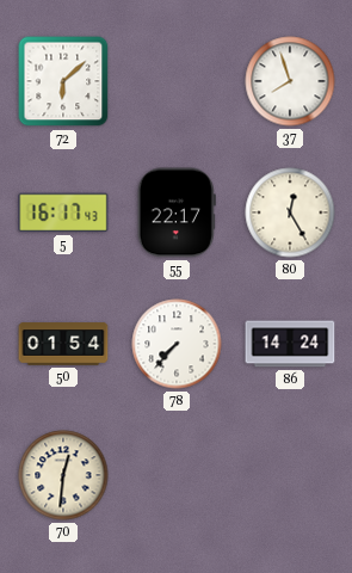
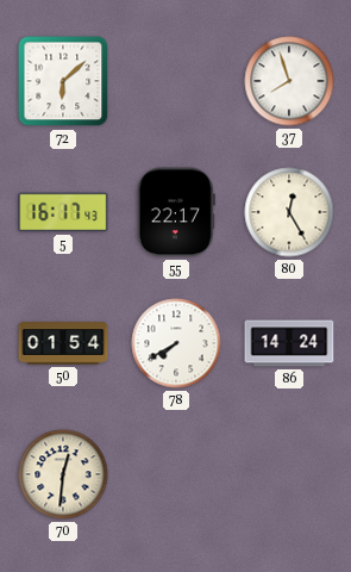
78: 7:37 -> 7:40 (176, 343)
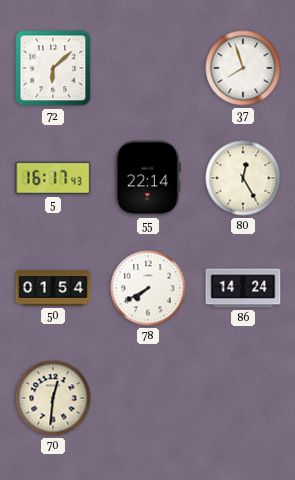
55: 22:17 -> 22:14 (148, 178)
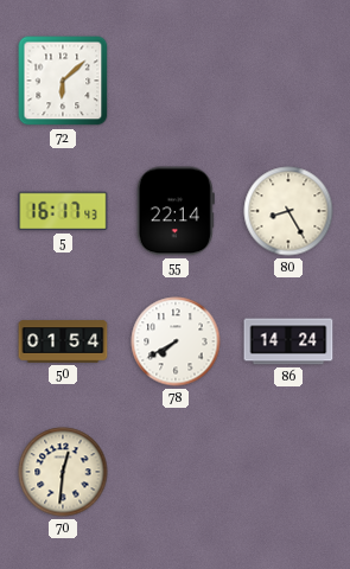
37: 7:57 -> none (243, 68)
80: 12:25 -> 8:25 (288, 211)
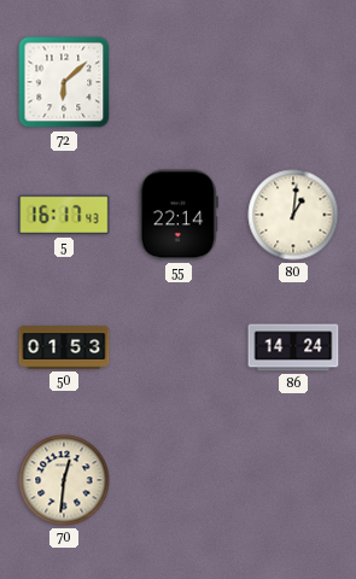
80: 8:25 -> 1:01 (293, 215)
50: 01:54 -> 01:53 (64, 347)
78: 7:40 -> none (176, 341)
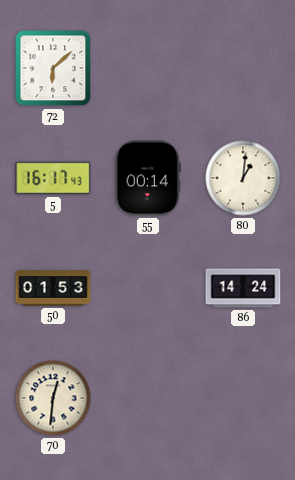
55: 22:14 -> 00:14 (148, 178)
